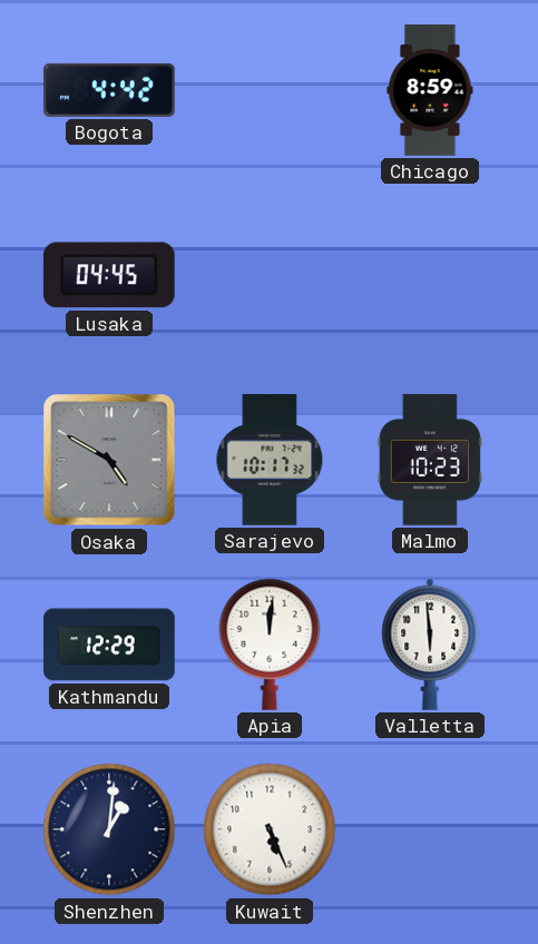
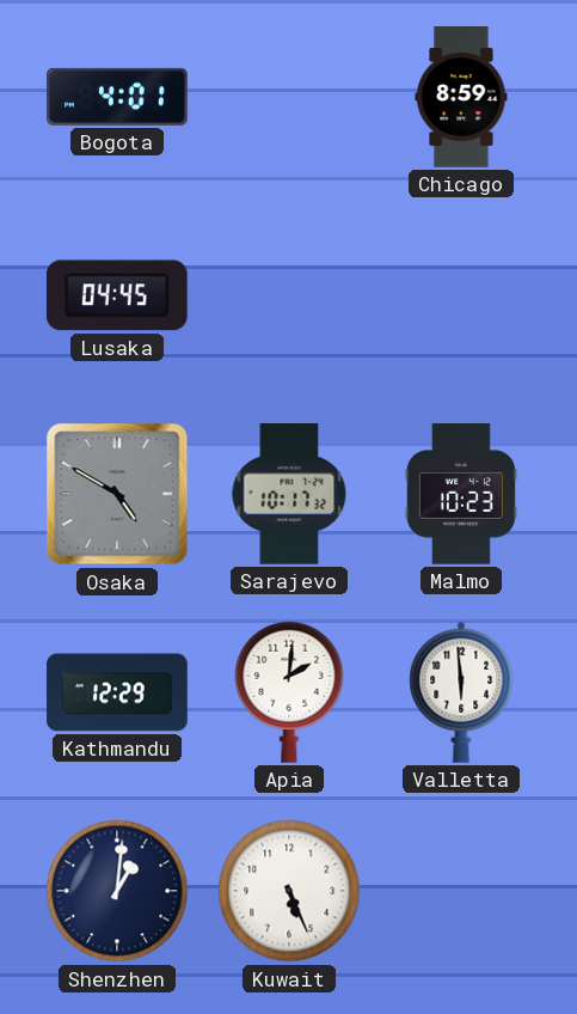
Bogota: 4:42 -> 4:01 (118, 97)
Apia: 12:01 -> 2:01 (289, 692)
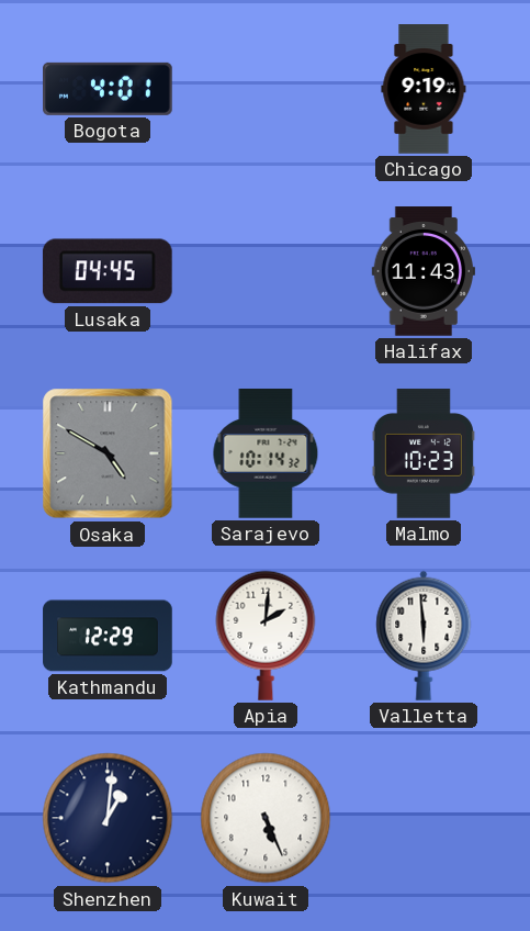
Chicago: 8:59 -> 9:19 (424, 89)
Halifax: none -> 11:43 (422, 271)
Sarajevo: 10:17 -> 10:14 (266, 453)
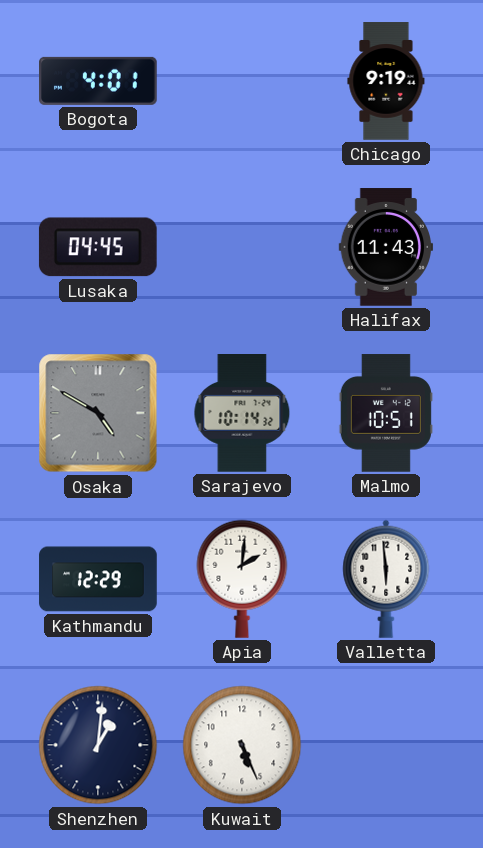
Malmo: 10:23 -> 10:51 (386, 413)
